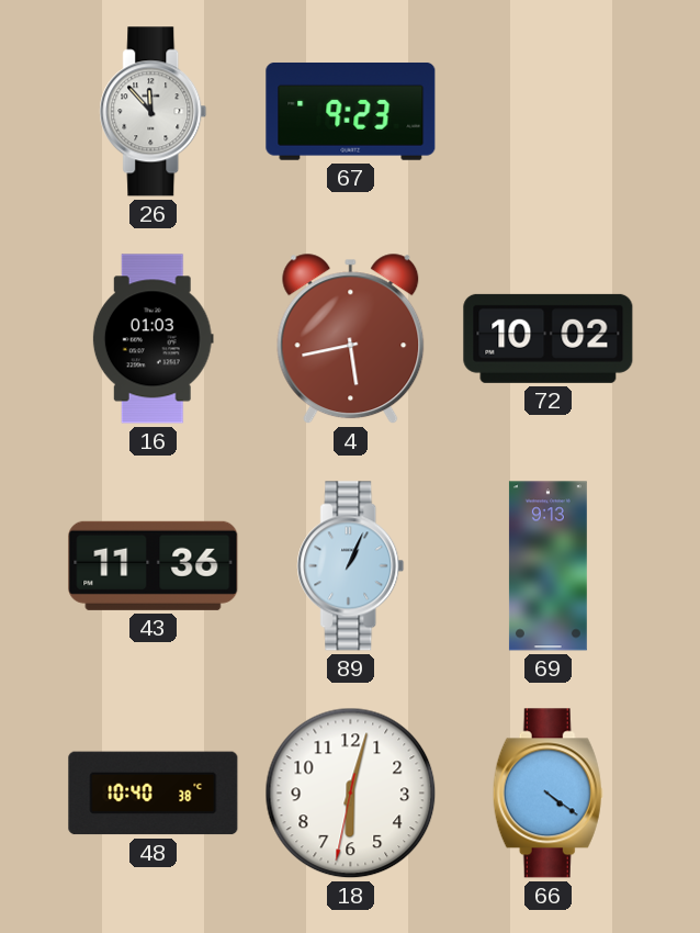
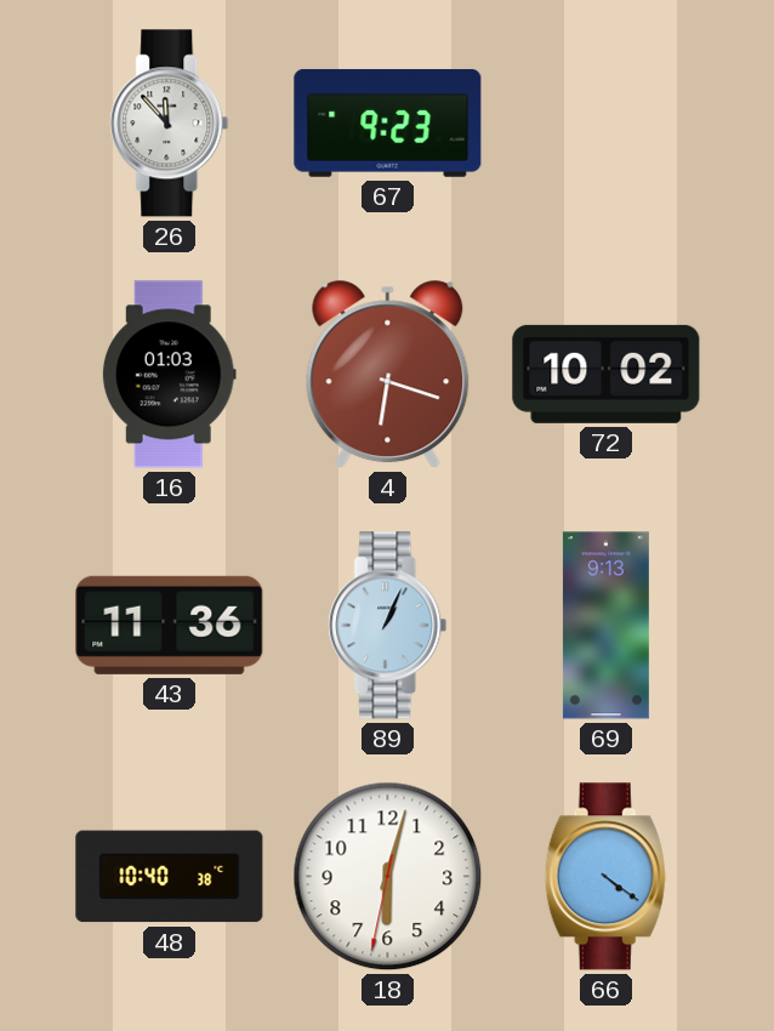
4: 5:43 -> 6:18 (388, 375)
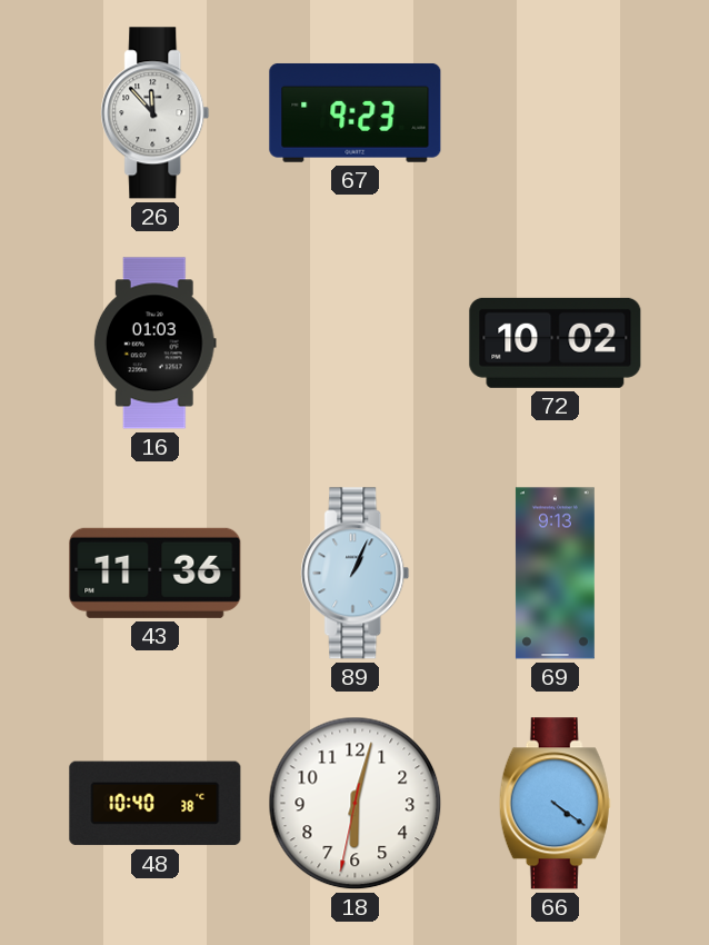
4: 6:18 -> none (388, 375)
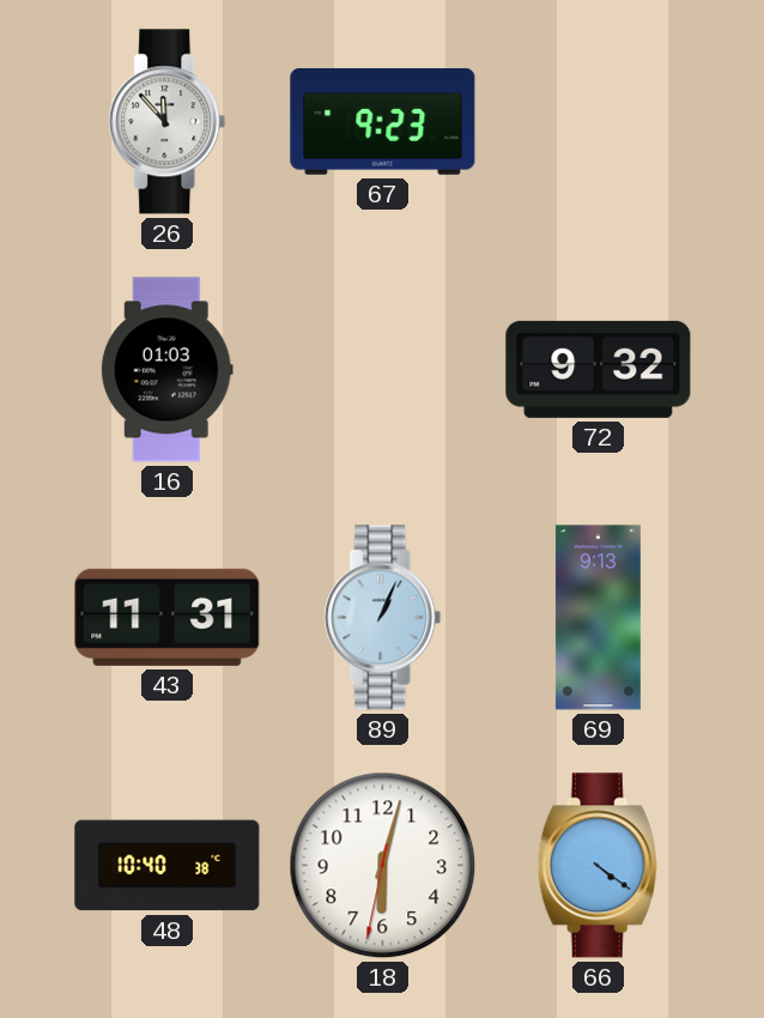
72: 10:02 -> 9:32 (599, 369)
43: 11:36 -> 11:31 (168, 617)
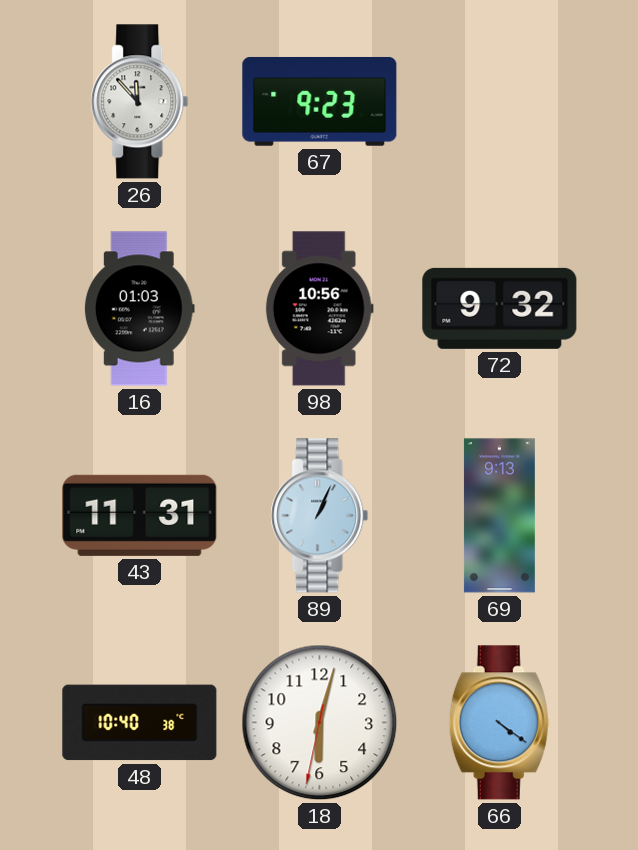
98: none -> 10:56 (319, 309)
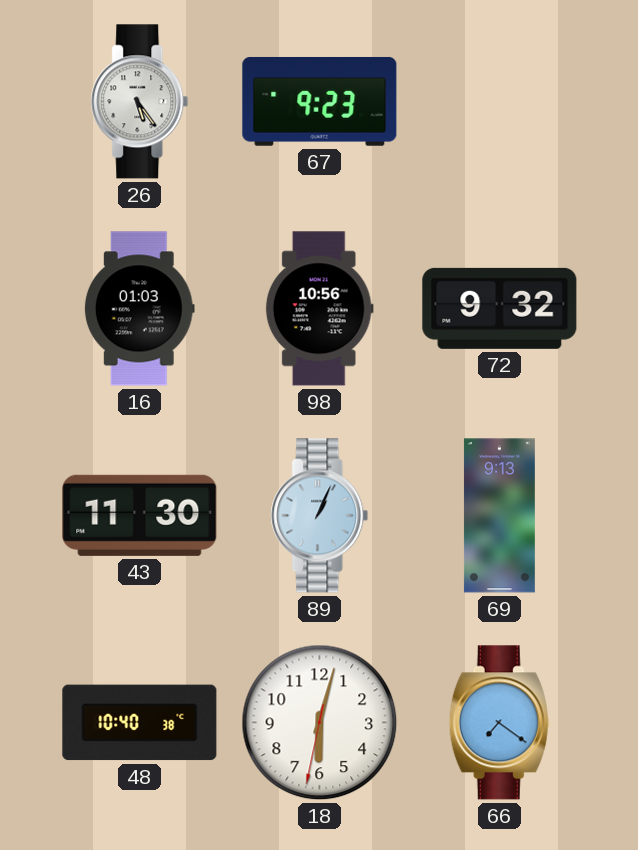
26: 11:53 -> 5:24 (140, 102)
43: 11:31 -> 11:30 (140, 515)
66: 4:21 -> 7:21 (499, 723)
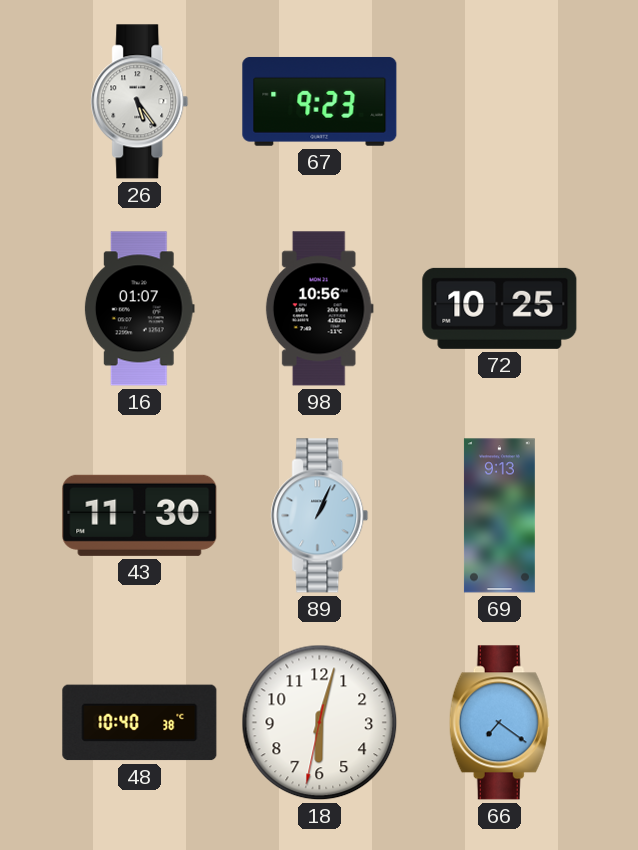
16: 01:03 -> 01:07 (139, 309)
72: 9:32 -> 10:25 (500, 308)
